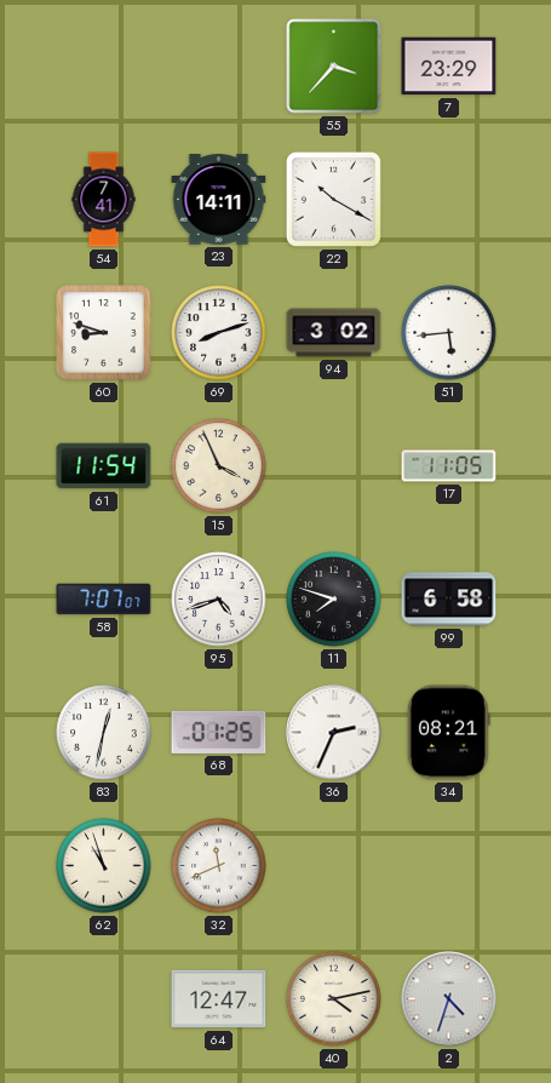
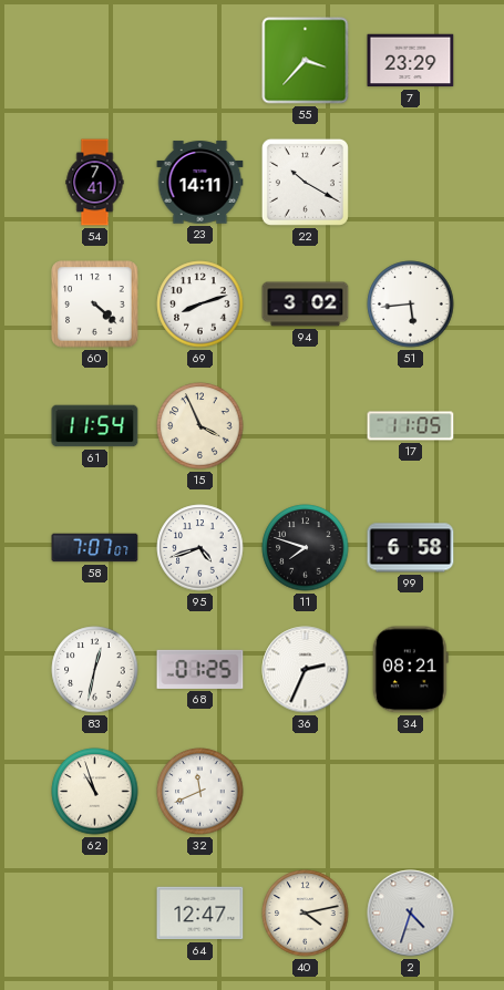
60: 8:48 -> 4:22 (95, 305)
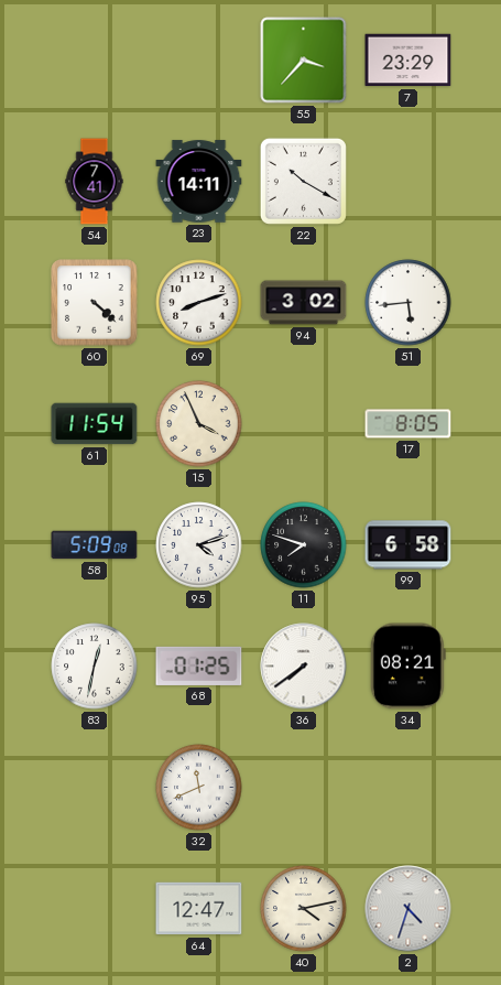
17: 11:05 -> 8:05 (409, 424)
58: 7:07 -> 5:09 (95, 545)
95: 4:42 -> 4:12 (199, 545)
36: 2:34 -> 7:39 (304, 667)
62: 10:57 -> none (95, 792)
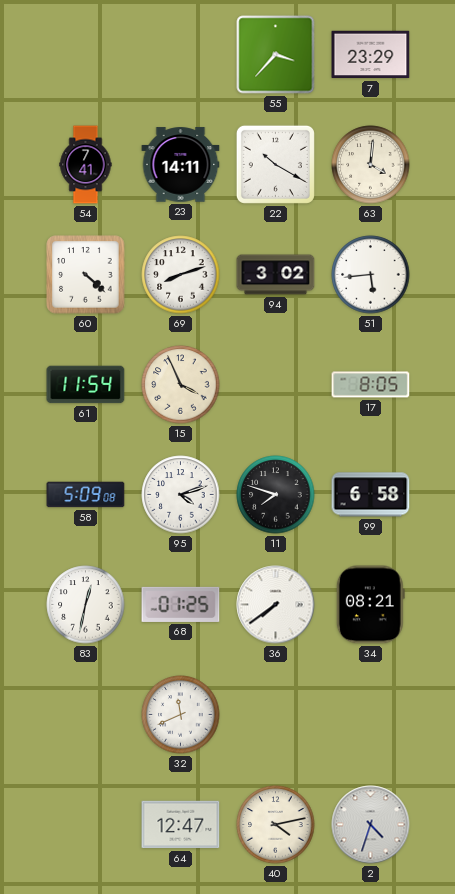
63: none -> 4:01 (371, 165)
